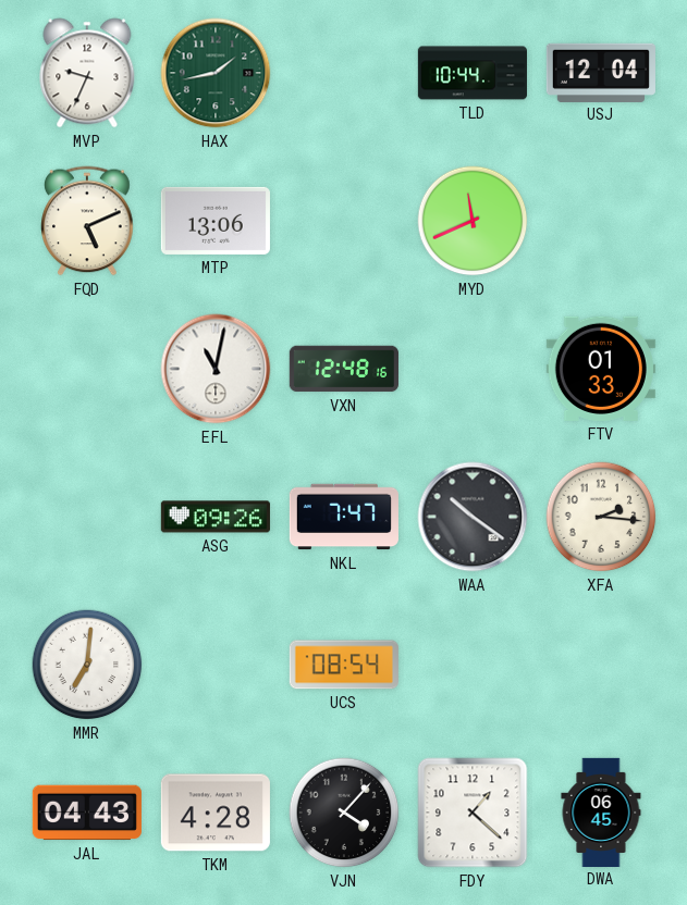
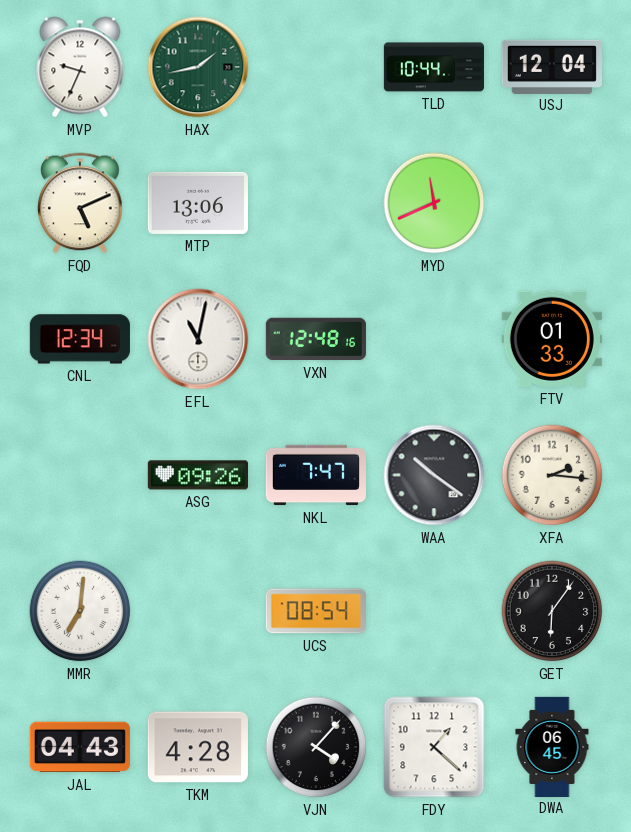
CNL: none -> 12:34 (80, 339)
GET: none -> 6:06 (552, 611)
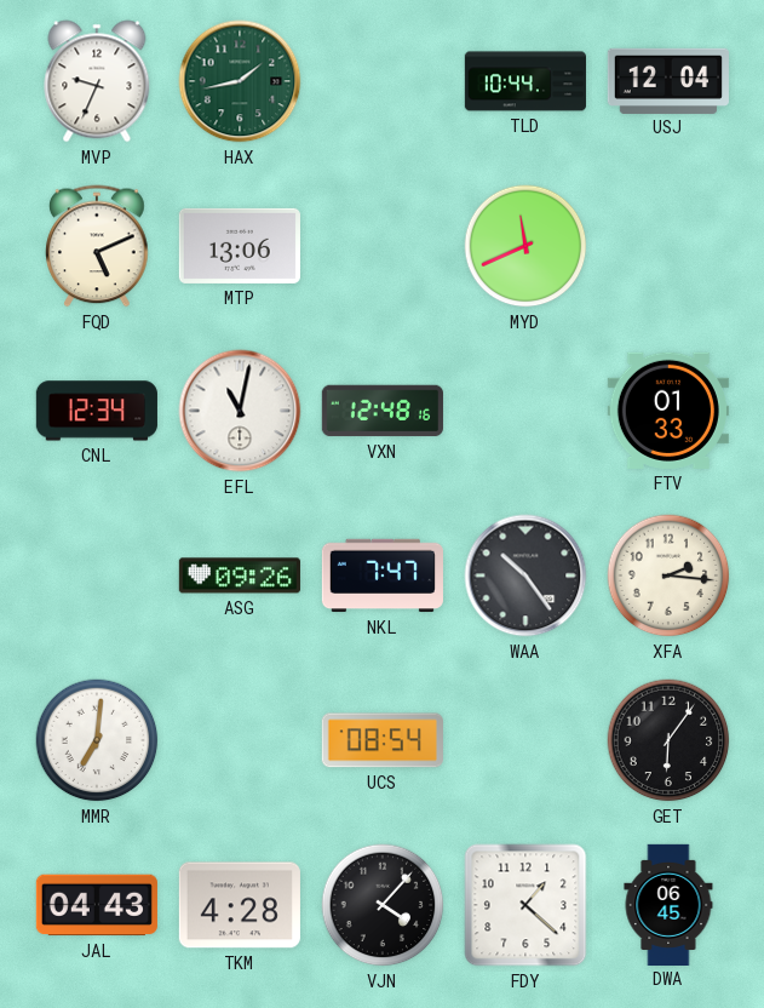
WAA: 10:21 -> 10:24 (525, 575)
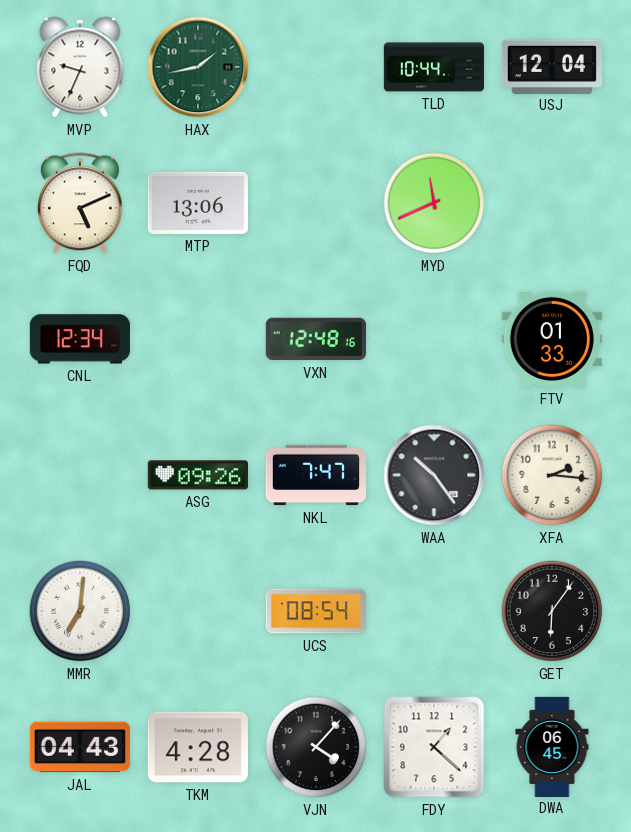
EFL: 11:02 -> none (240, 411)
